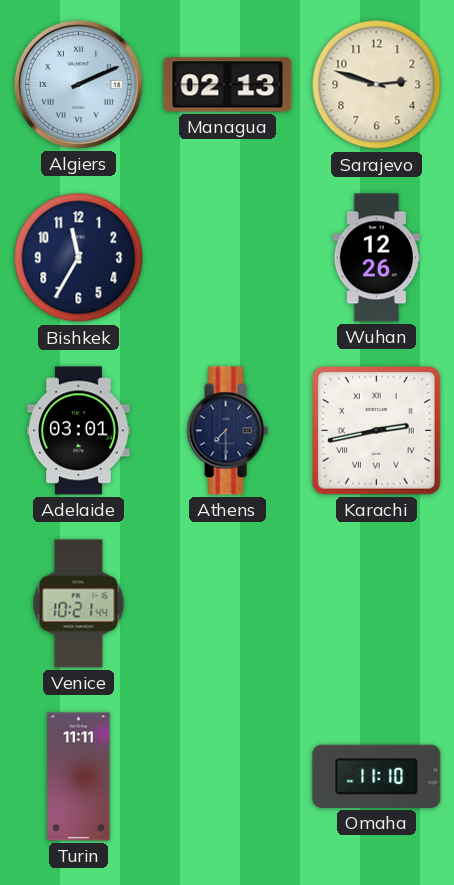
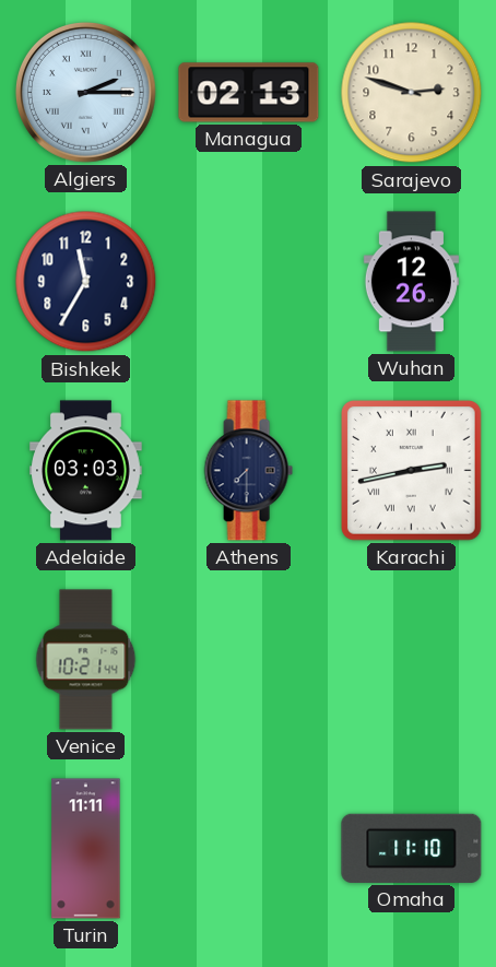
Algiers: 2:11 -> 2:15 (85, 92)
Adelaide: 03:01 -> 03:03 (86, 471)
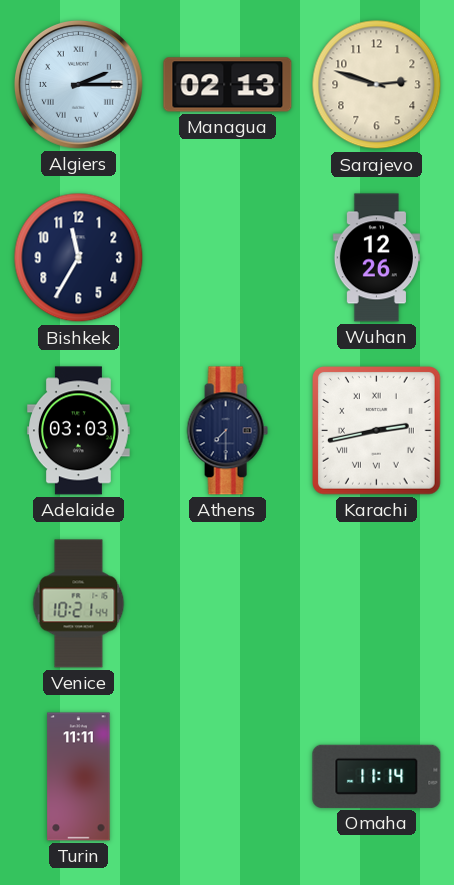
Omaha: 11:10 -> 11:14 (377, 776)
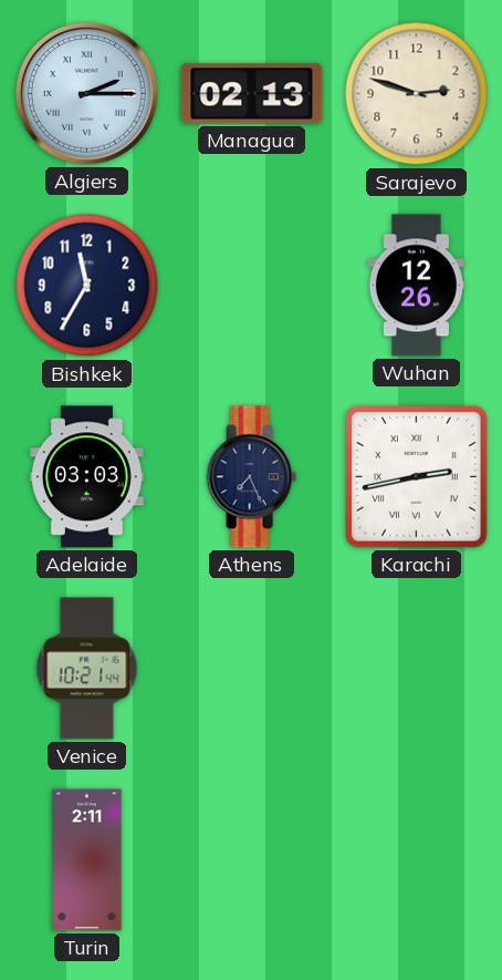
Athens: 7:30 -> 7:26 (251, 477)
Turin: 11:11 -> 2:11 (87, 860)
Omaha: 11:14 -> none (377, 776)
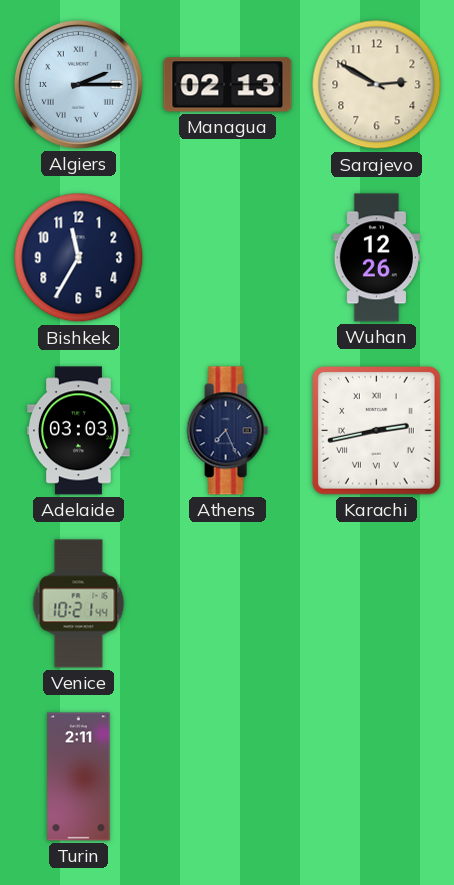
Sarajevo: 2:48 -> 2:50 (377, 85)
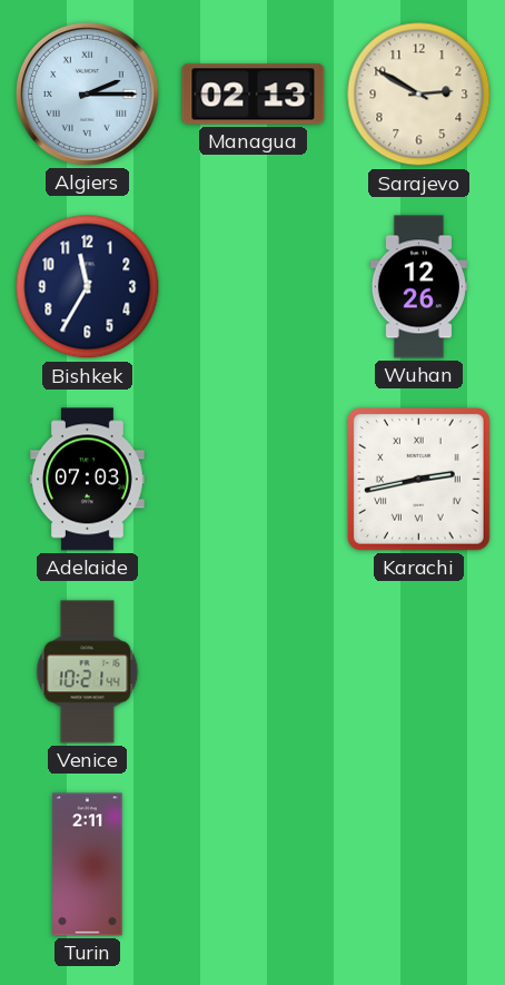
Adelaide: 03:03 -> 07:03 (88, 480)
Athens: 7:26 -> none (227, 431)
